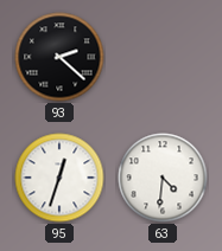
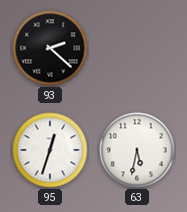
63: 4:31 -> 5:32 (137, 150)
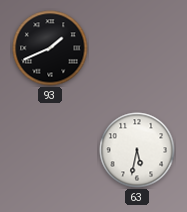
93: 2:22 -> 1:41 (50, 48)
95: 12:33 -> none (50, 150)
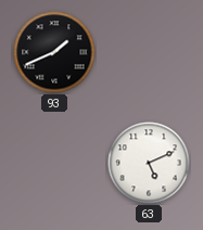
63: 5:32 -> 5:11 (149, 163)
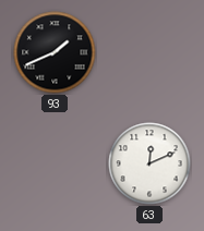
63: 5:11 -> 12:11 (149, 163)
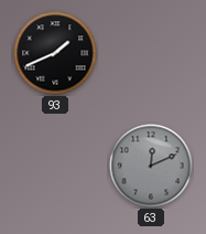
63 dial: white -> grey (151, 166)
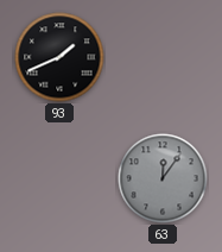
63: 12:11 -> 12:06 (163, 178)
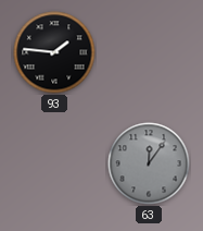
93: 1:41 -> 1:46 (54, 52)
